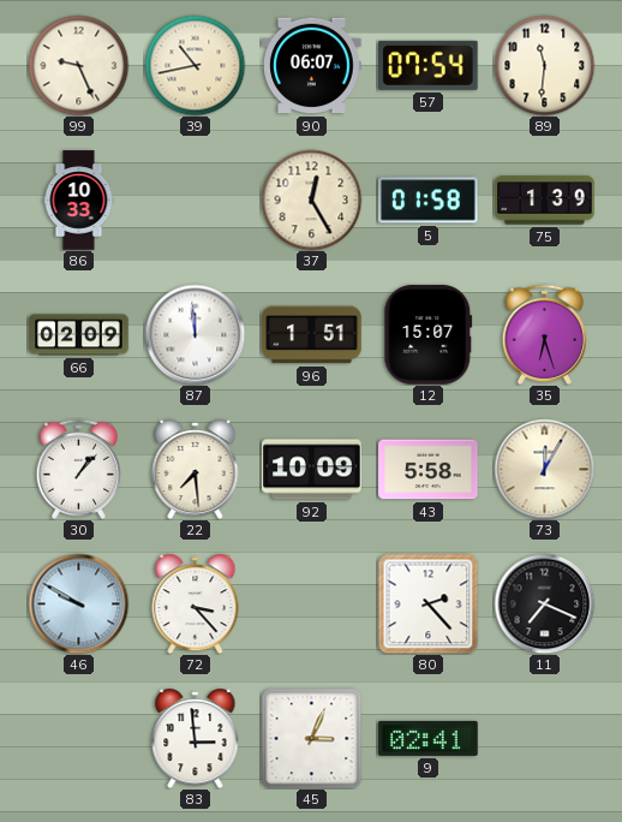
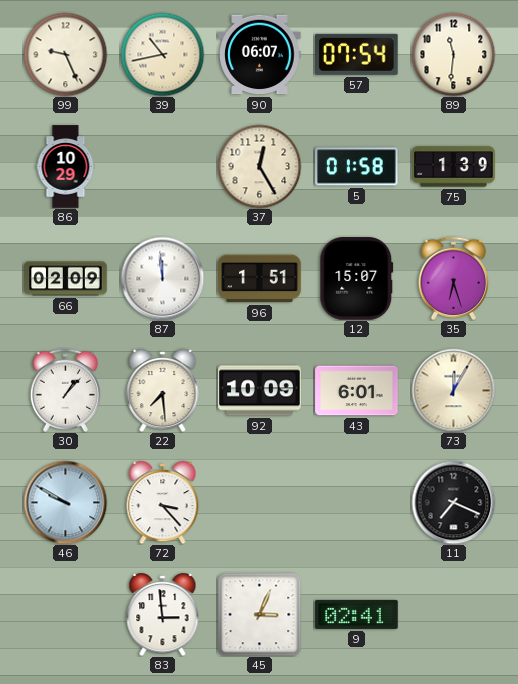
86: 10:33 -> 10:29 (66, 167)
43: 5:58 -> 6:01 (357, 391)
80: 2:23 -> none (427, 603)
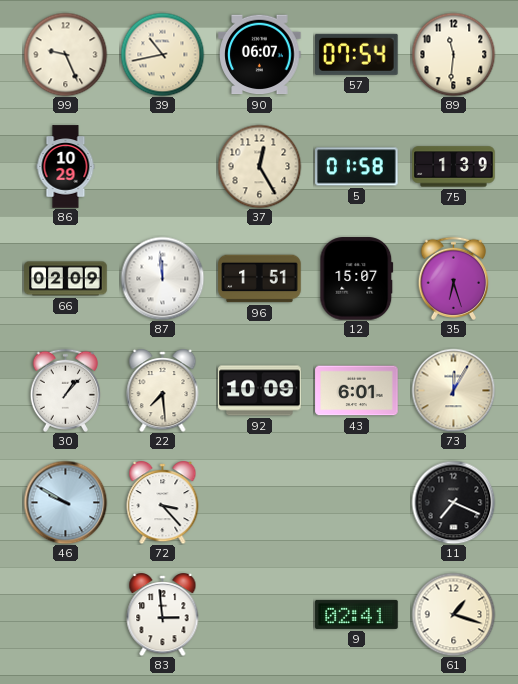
45: 3:04 -> none (259, 614)
61: none -> 1:18 (453, 614)
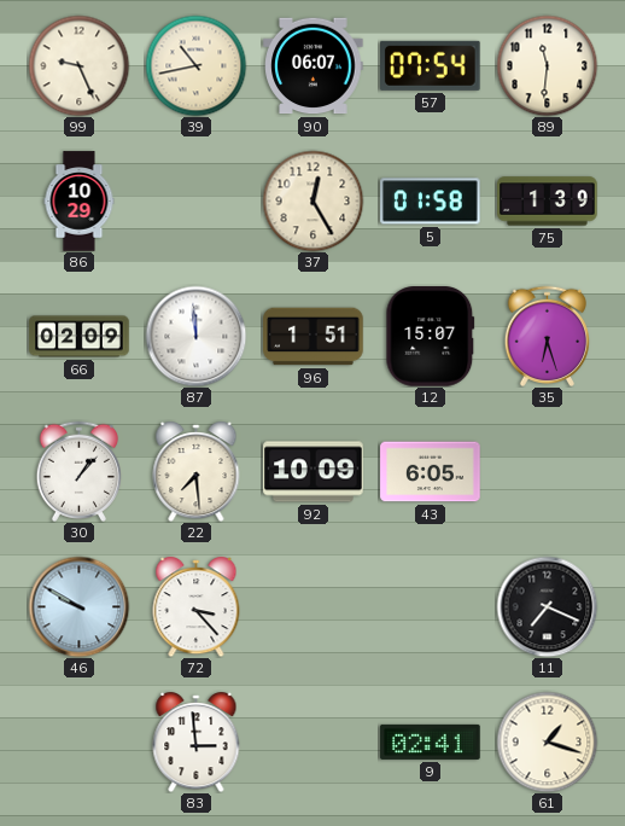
43: 6:01 -> 6:05 (431, 472)
73: 12:05 -> none (453, 390)
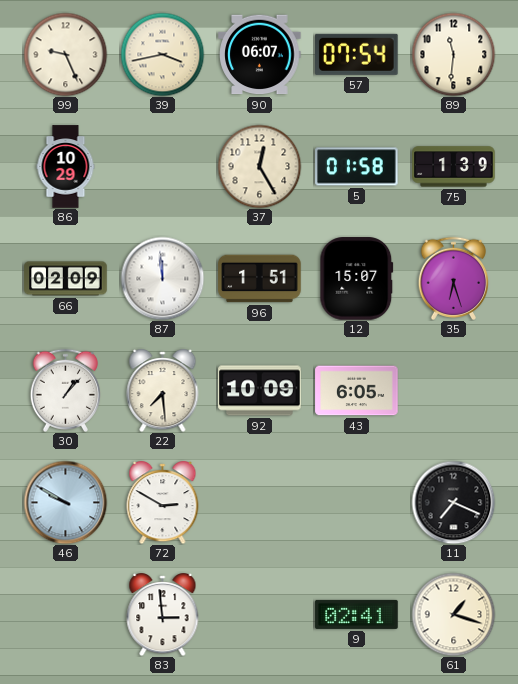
39: 10:43 -> 3:43 (162, 54)
72: 3:23 -> 2:50 (163, 503)
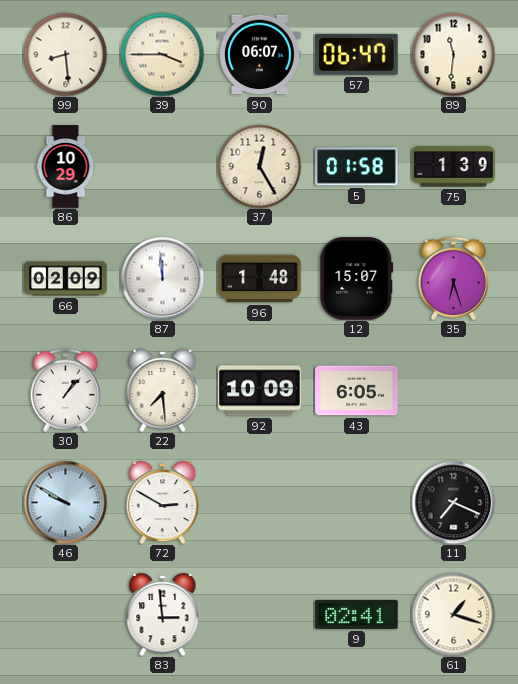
99: 9:26 -> 8:29 (65, 54)
39: 3:43 -> 3:45 (162, 54)
57: 07:54 -> 06:47 (357, 54)
96: 1:51 -> 1:48 (260, 279)
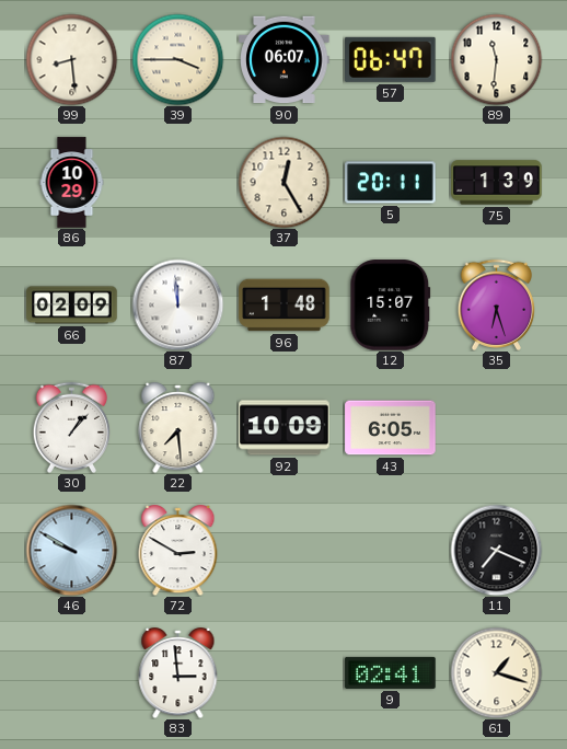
5: 01:58 -> 20:11 (391, 183)
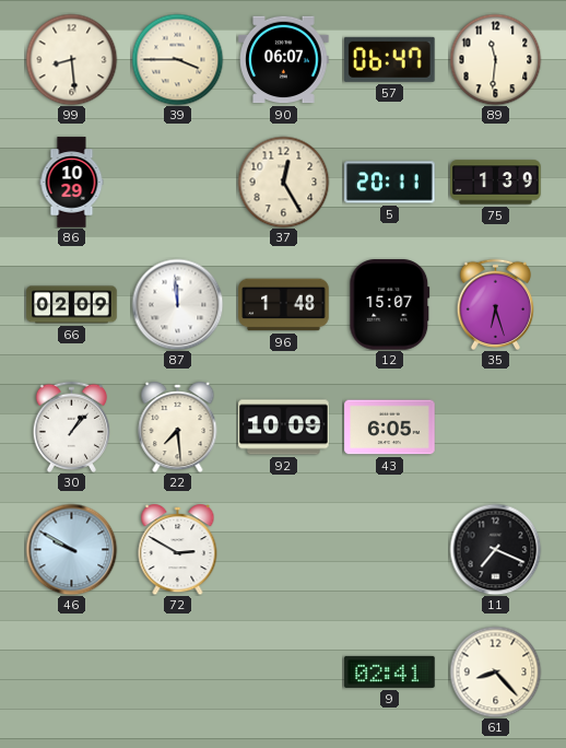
83: 2:59 -> none (178, 673)
61: 1:18 -> 8:23 (495, 671)
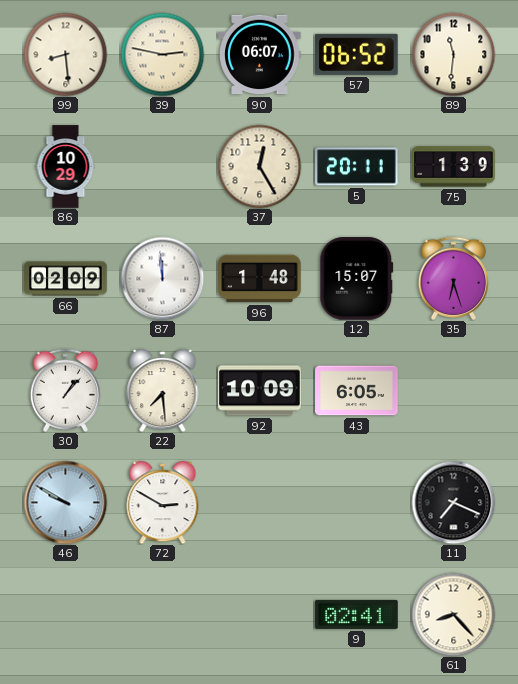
39: 3:45 -> 2:47 (162, 54)
57: 06:47 -> 06:52 (357, 54)
